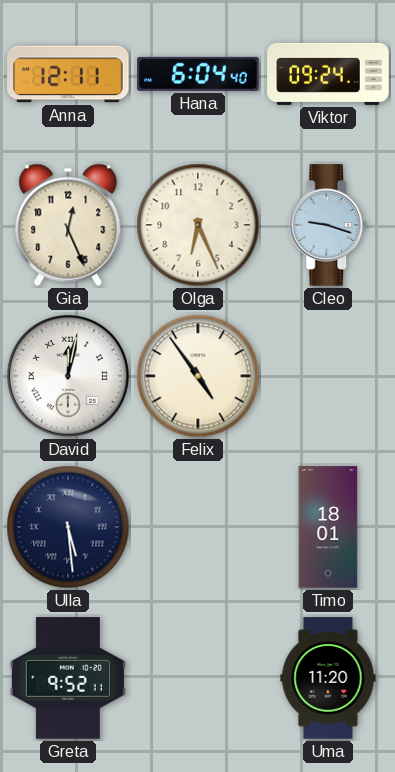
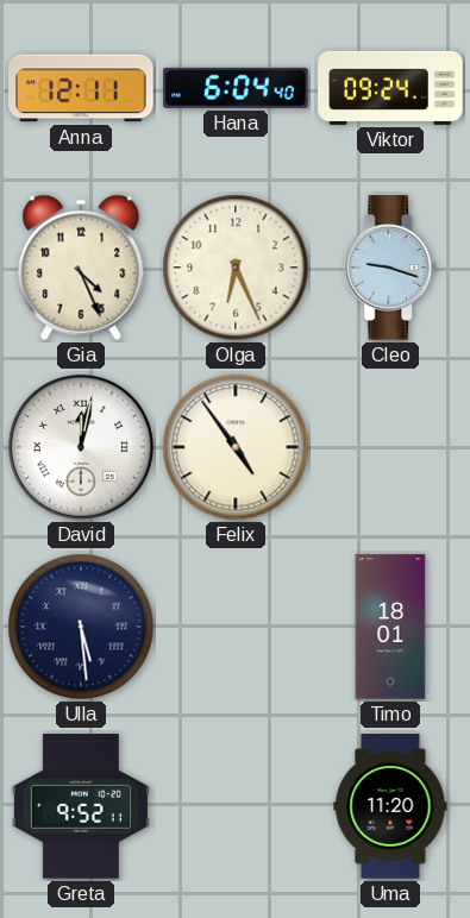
Gia: 12:26 -> 4:26 (81, 268)
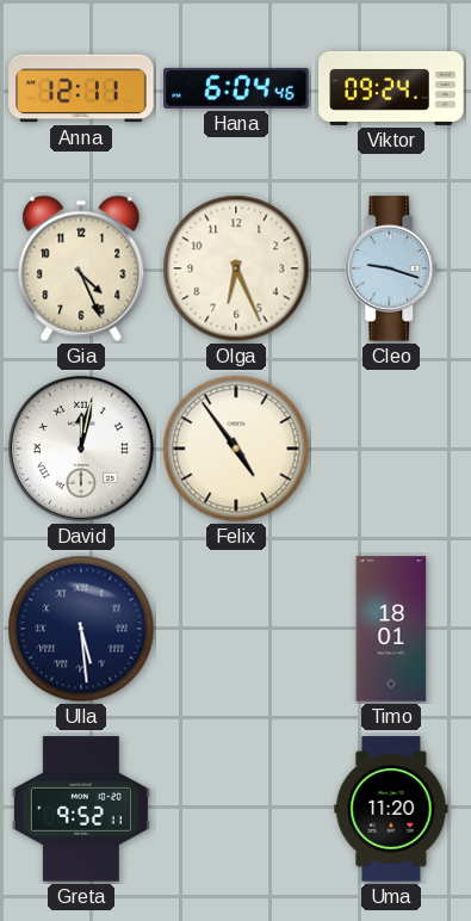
Hana: 6:04:40 -> 6:04:46 (236, 88)
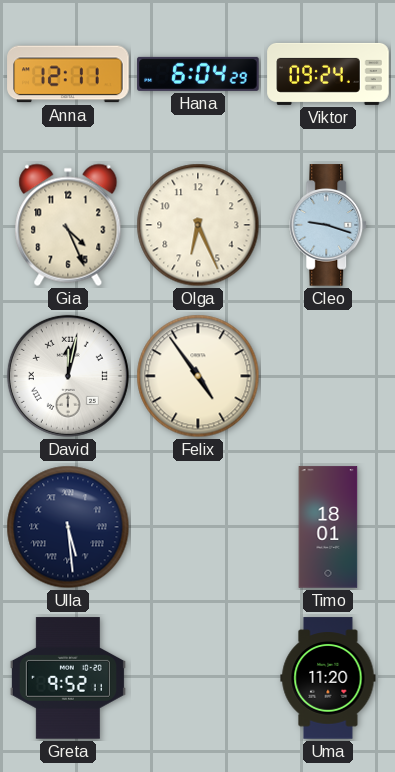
Hana: 6:04:46 -> 6:04:29 (198, 74)
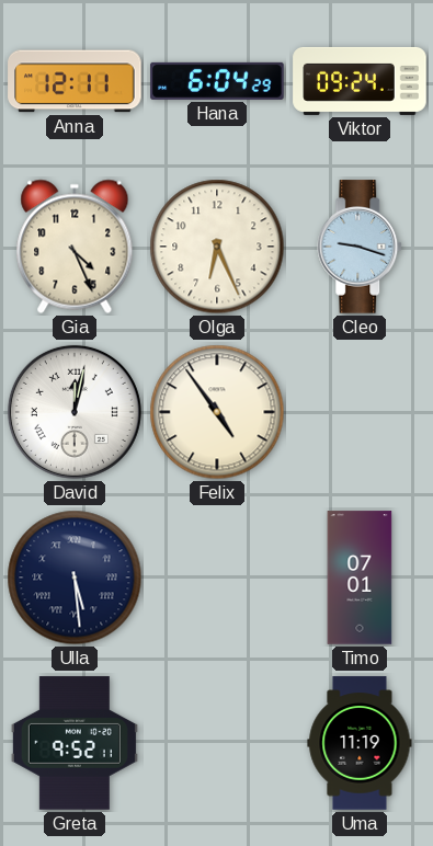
Timo: 18:01 -> 07:01 (360, 578)
Uma: 11:20 -> 11:19 (360, 743)
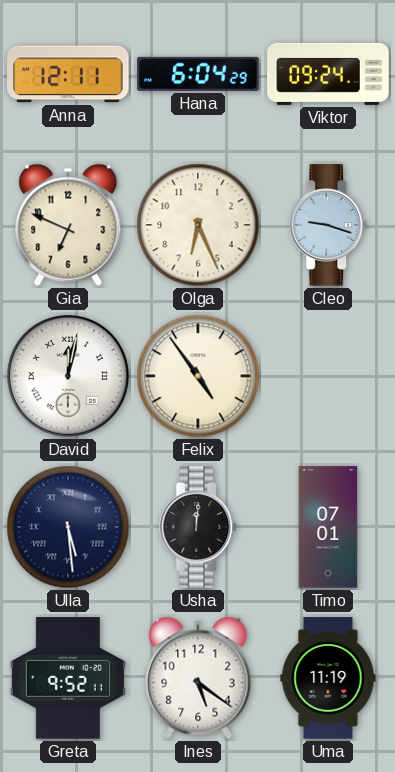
Gia: 4:26 -> 6:49 (68, 225)
Usha: none -> 12:01 (199, 527)
Ines: none -> 5:21 (198, 678)
